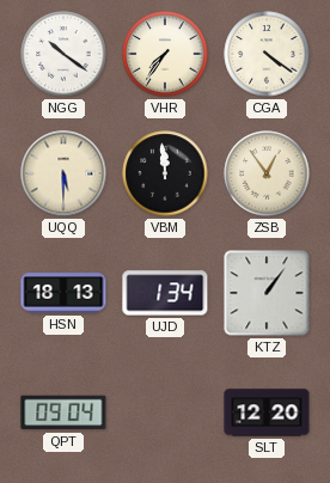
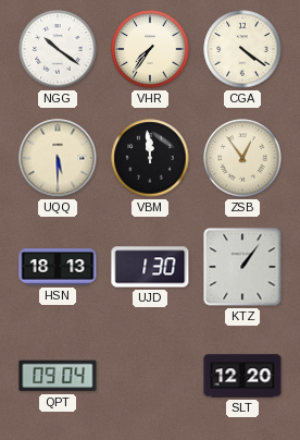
UJD: 1:34 -> 1:30 (150, 267)
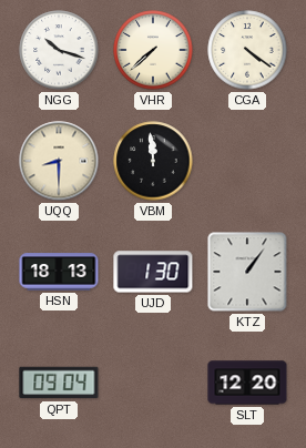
NGG: 10:21 -> 10:18 (59, 50)
VHR: 7:36 -> 7:38 (153, 50)
UQQ: 5:30 -> 8:30 (59, 161)
ZSB: 12:54 -> none (242, 158)
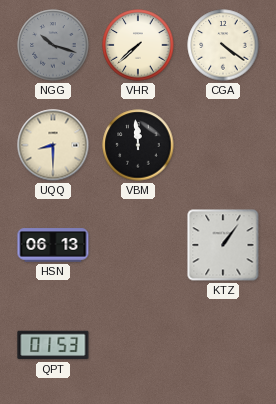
NGG dial: white -> grey (53, 45)
HSN: 18:13 -> 06:13 (53, 245)
UJD: 1:30 -> none (153, 272)
QPT: 09:04 -> 01:53 (53, 345)
SLT: 12:20 -> none (247, 383)
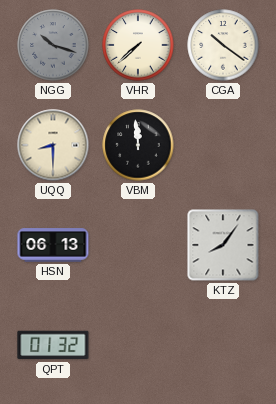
CGA: 4:21 -> 10:21 (223, 45)
KTZ: 1:06 -> 8:06 (223, 245)
QPT: 01:53 -> 01:32 (53, 345)
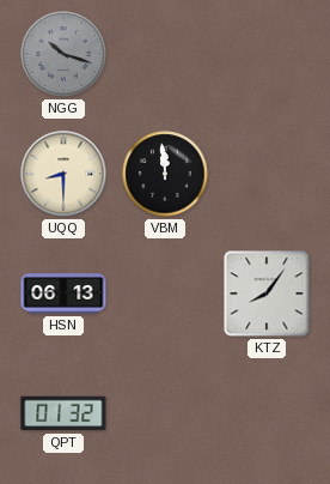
VHR: 7:38 -> none (138, 45)
CGA: 10:21 -> none (223, 45)
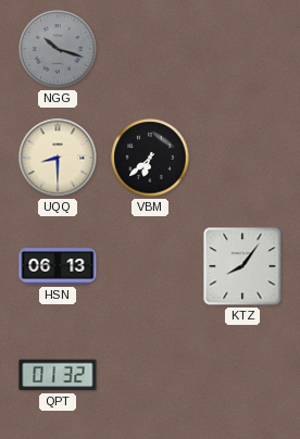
VBM: 11:59 -> 6:38 (150, 158)
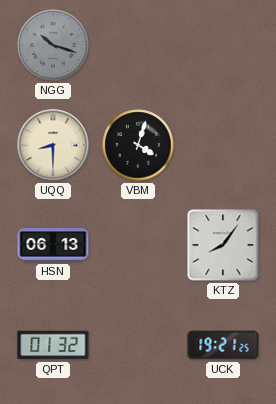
VBM: 6:38 -> 4:03 (138, 145)
UCK: none -> 19:21 (223, 345)
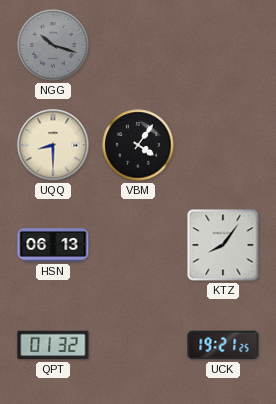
VBM: 4:03 -> 4:06 (138, 145)
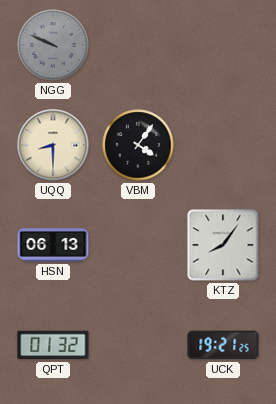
NGG: 10:18 -> 9:49 (53, 45)
